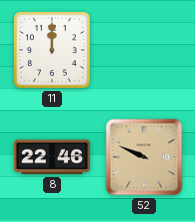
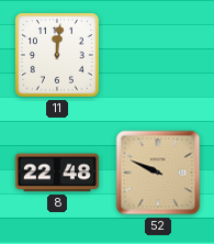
11: 12:00 -> 12:01 (57, 55)
8: 22:46 -> 22:48 (57, 173)
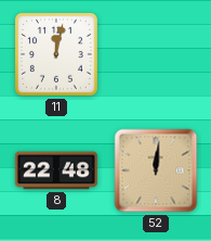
11: 12:01 -> 12:02 (56, 54)
52: 9:49 -> 12:01 (156, 170)
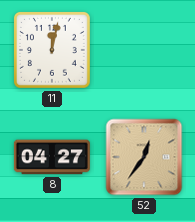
8: 22:48 -> 04:27 (52, 157)
52: 12:01 -> 12:36 (144, 157)
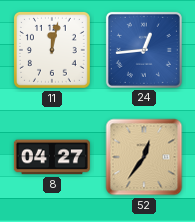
24: none -> 12:44 (144, 50)
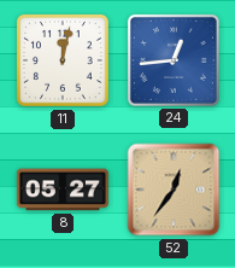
8: 04:27 -> 05:27 (63, 190)
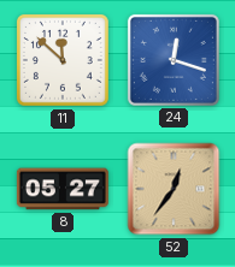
11: 12:02 -> 11:52 (63, 60)
24: 12:44 -> 12:18 (174, 60)
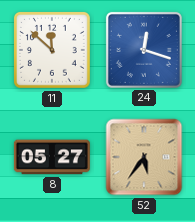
52: 12:36 -> 5:36 (144, 157)
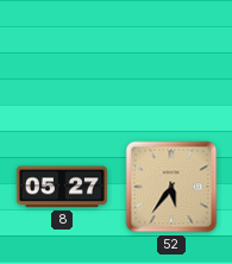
11: 11:52 -> none (52, 50)
24: 12:18 -> none (144, 50)
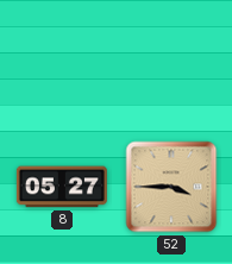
52: 5:36 -> 3:45 (171, 187)
